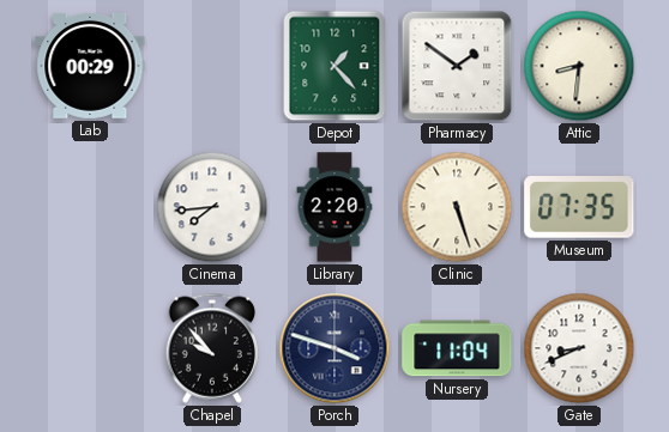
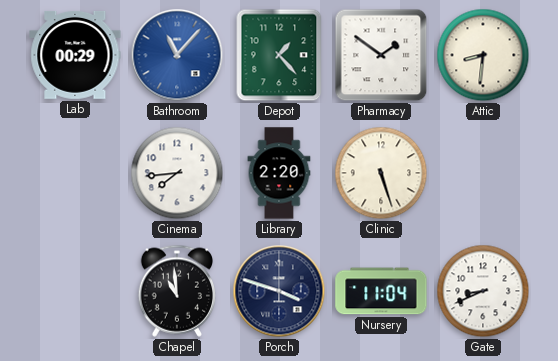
Bathroom: none -> 11:07 (177, 55)
Museum: 07:35 -> none (579, 208)
Chapel: 9:53 -> 10:59 (176, 291)
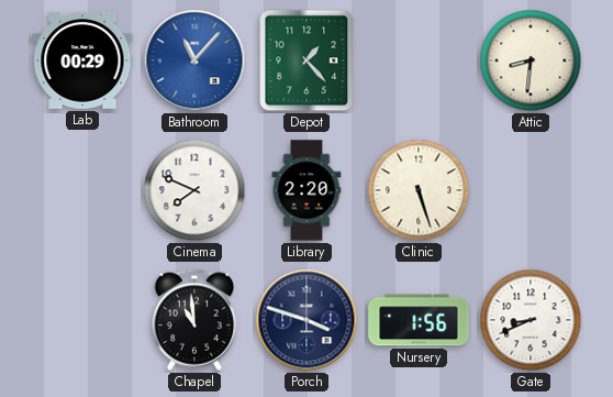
Pharmacy: 1:51 -> none (381, 55)
Cinema: 7:44 -> 7:49 (194, 190)
Nursery: 11:04 -> 1:56 (419, 320)
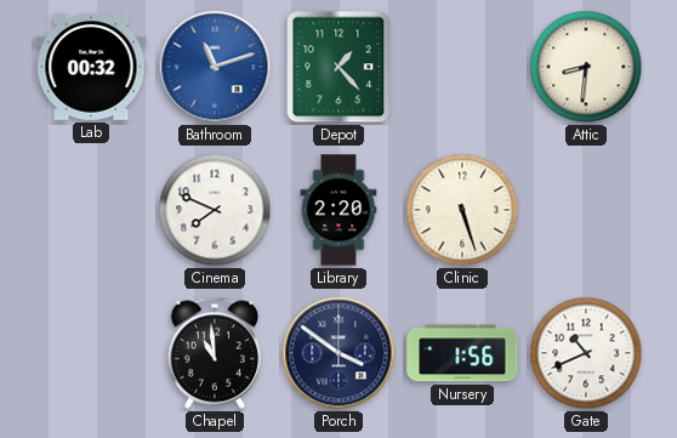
Lab: 00:29 -> 00:32 (91, 67)
Bathroom: 11:07 -> 11:12 (215, 67)
Porch: 3:48 -> 3:51 (338, 353)
Gate: 8:41 -> 10:41 (586, 353)
